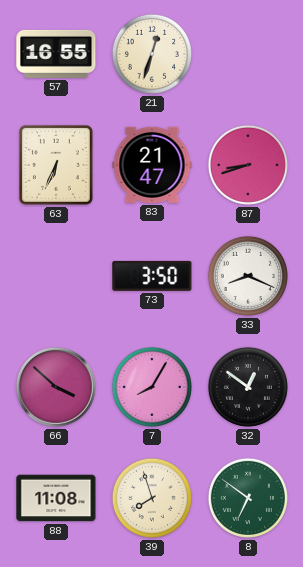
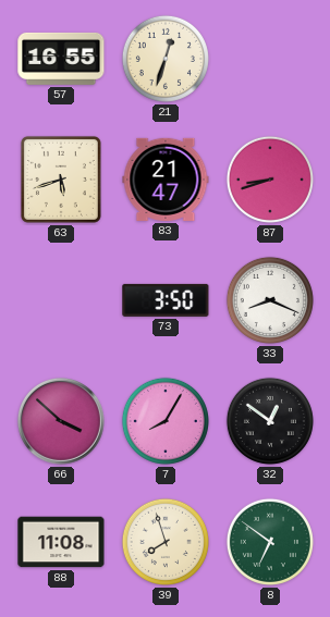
63: 6:34 -> 5:42 (61, 180)
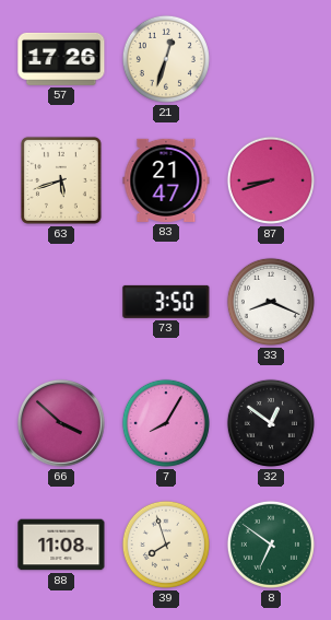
57: 16:55 -> 17:26 (61, 59)
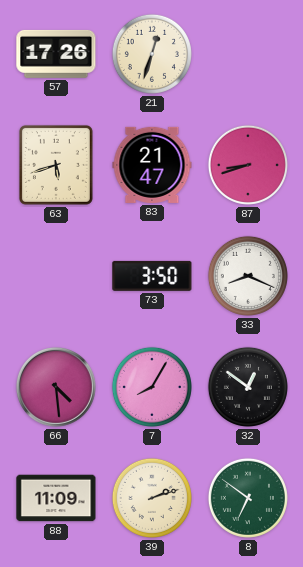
66: 3:52 -> 4:29 (56, 387)
88: 11:08 -> 11:09 (56, 498)
39: 7:57 -> 2:12 (152, 498)
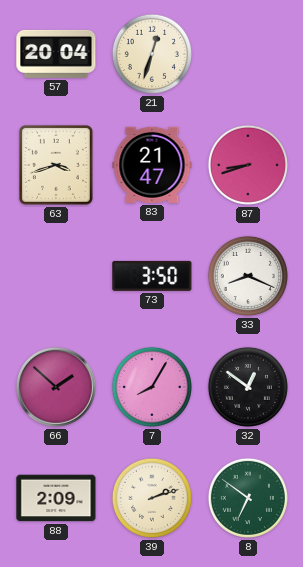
57: 17:26 -> 20:04 (56, 54)
63: 5:42 -> 3:42 (56, 165)
66: 4:29 -> 1:52 (56, 387)
88: 11:09 -> 2:09 (56, 498)
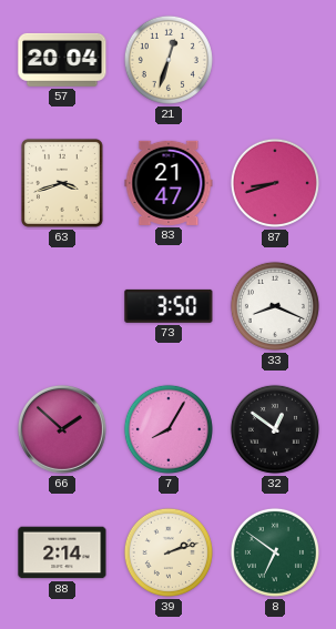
88: 2:09 -> 2:14 (62, 552)
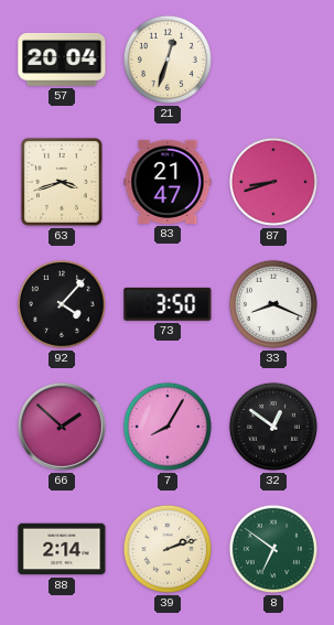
92: none -> 4:07 (62, 304)
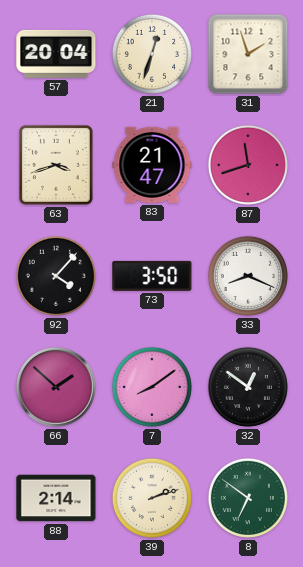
31: none -> 1:57 (248, 54)
87: 8:42 -> 11:42 (248, 165)
7: 8:05 -> 8:09 (152, 387)
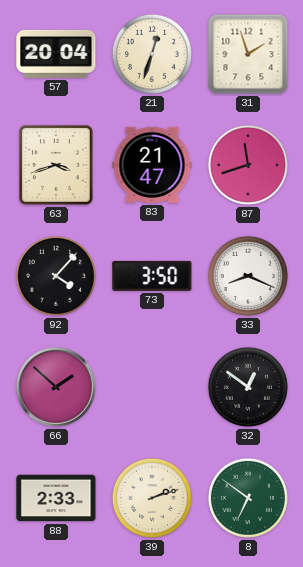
7: 8:09 -> none (152, 387)
88: 2:14 -> 2:33 (56, 498)
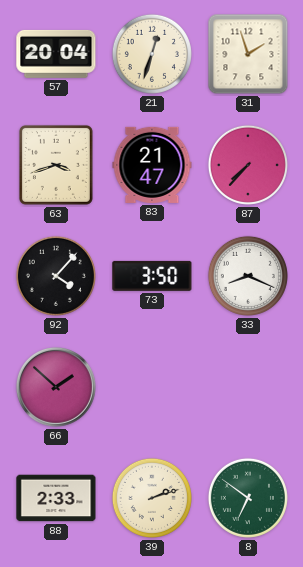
87: 11:42 -> 7:37 (248, 165)
32: 12:51 -> none (248, 387)
